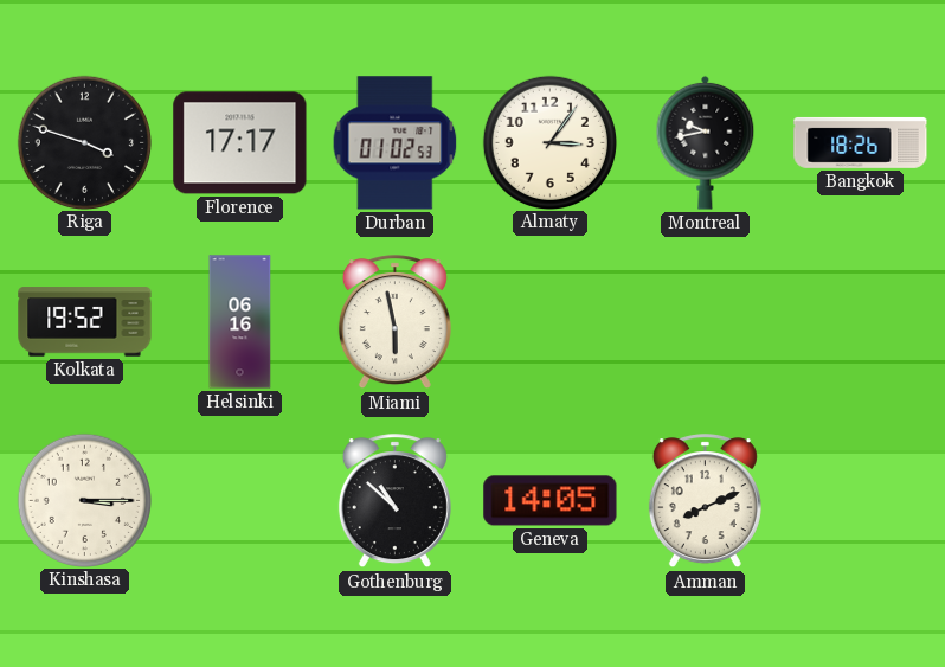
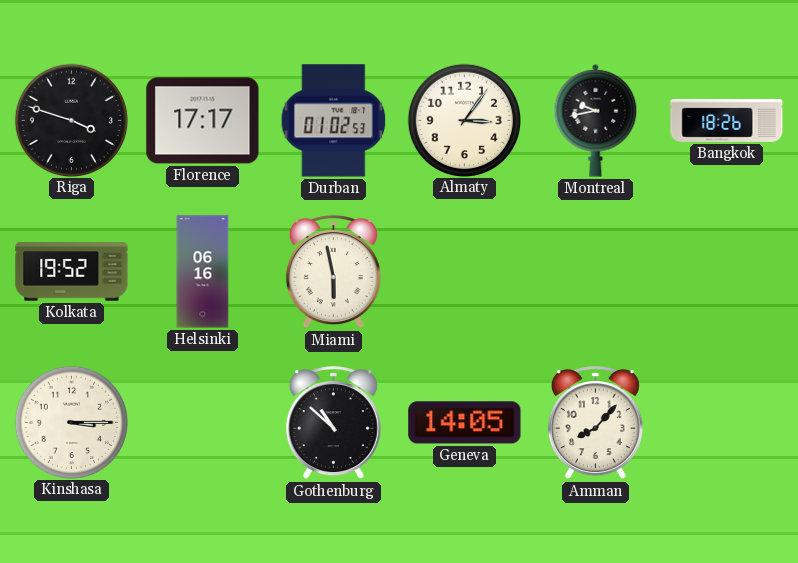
Amman: 8:11 -> 8:07 (595, 423)
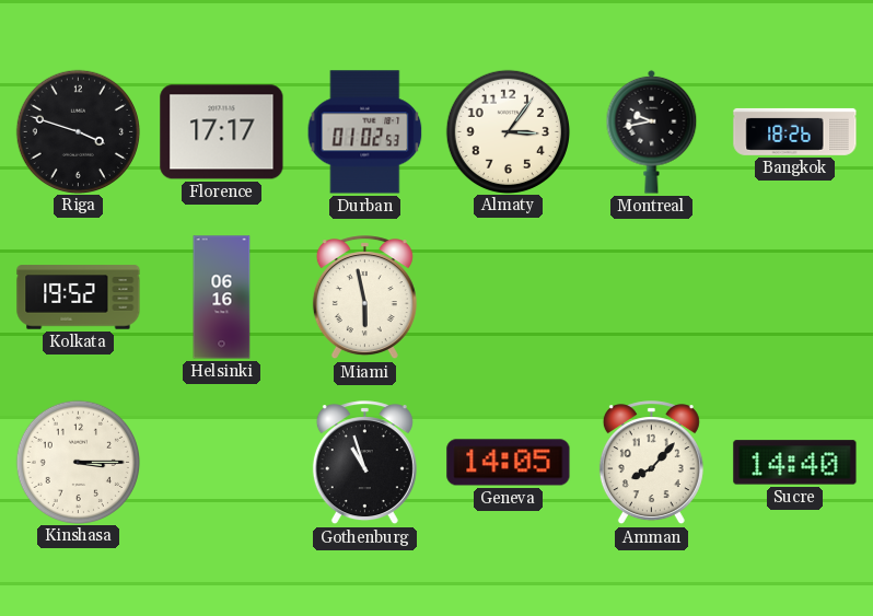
Gothenburg: 10:52 -> 10:57 (364, 463)
Sucre: none -> 14:40 (795, 463)
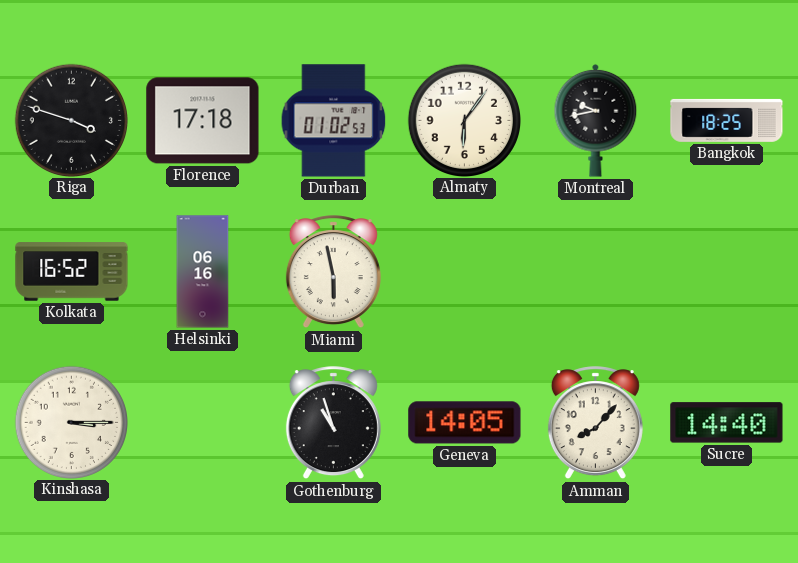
Florence: 17:17 -> 17:18 (203, 121)
Almaty: 3:06 -> 6:06 (464, 120)
Bangkok: 18:26 -> 18:25 (727, 120)
Kolkata: 19:52 -> 16:52 (72, 272)
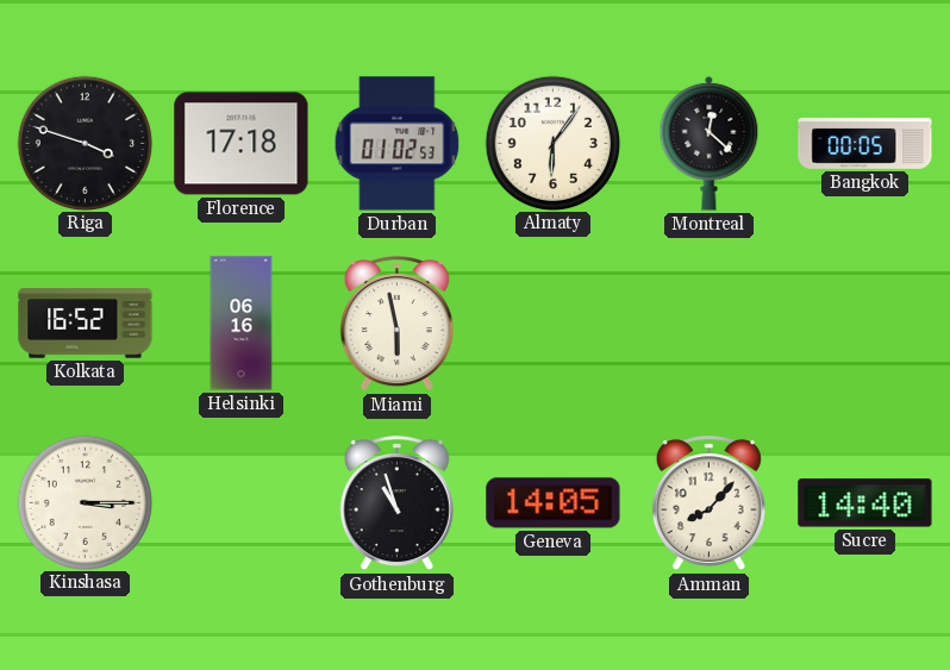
Montreal: 9:43 -> 12:22 (710, 143)
Bangkok: 18:25 -> 00:05 (865, 143)
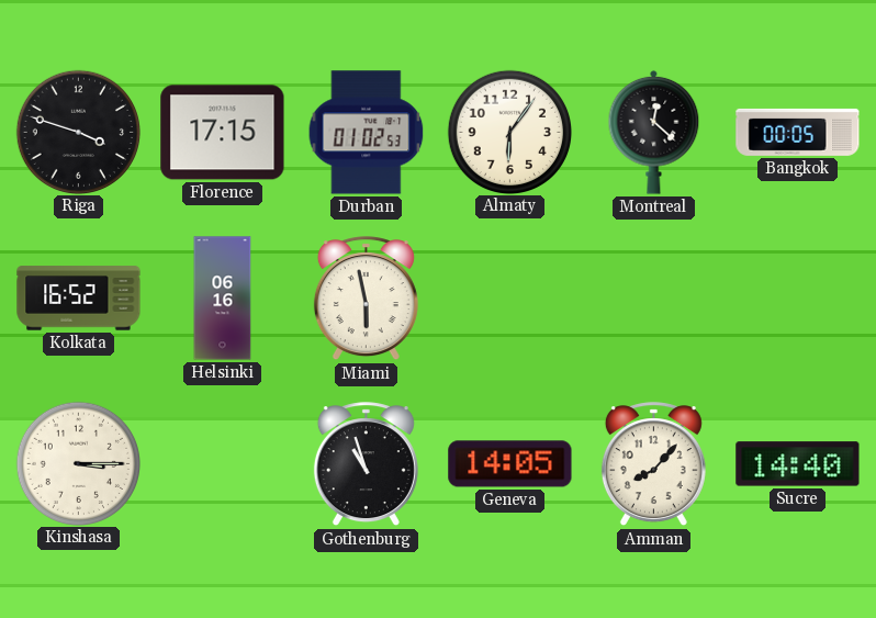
Florence: 17:18 -> 17:15 (223, 133)
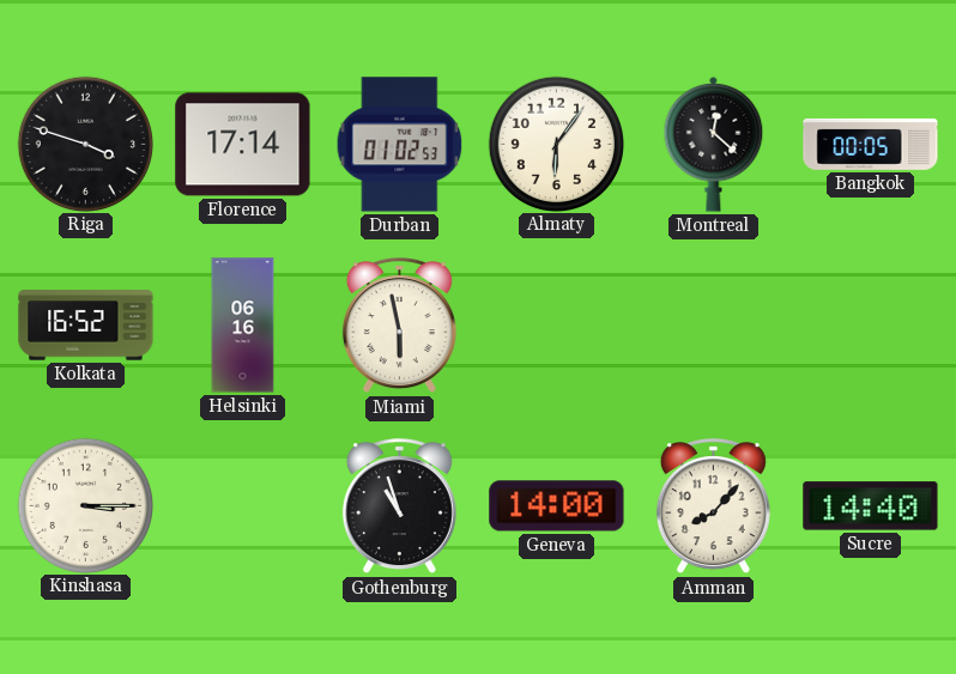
Florence: 17:15 -> 17:14 (243, 145)
Geneva: 14:05 -> 14:00 (557, 506)
